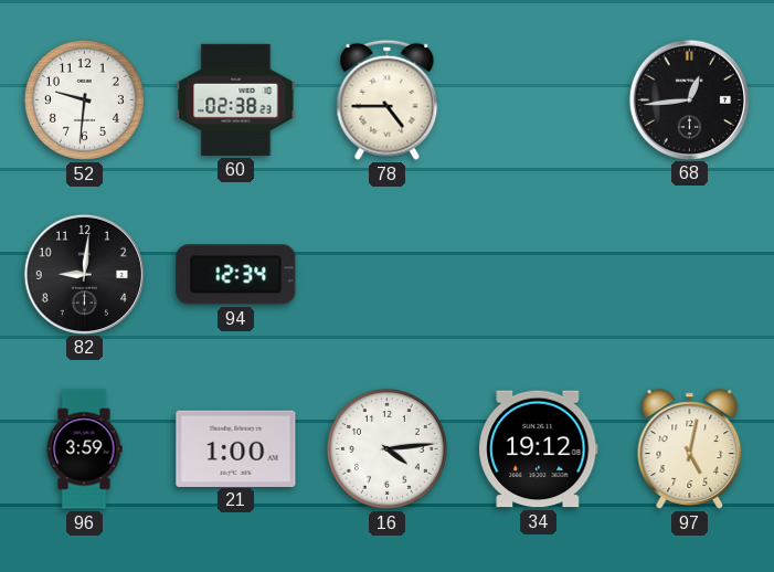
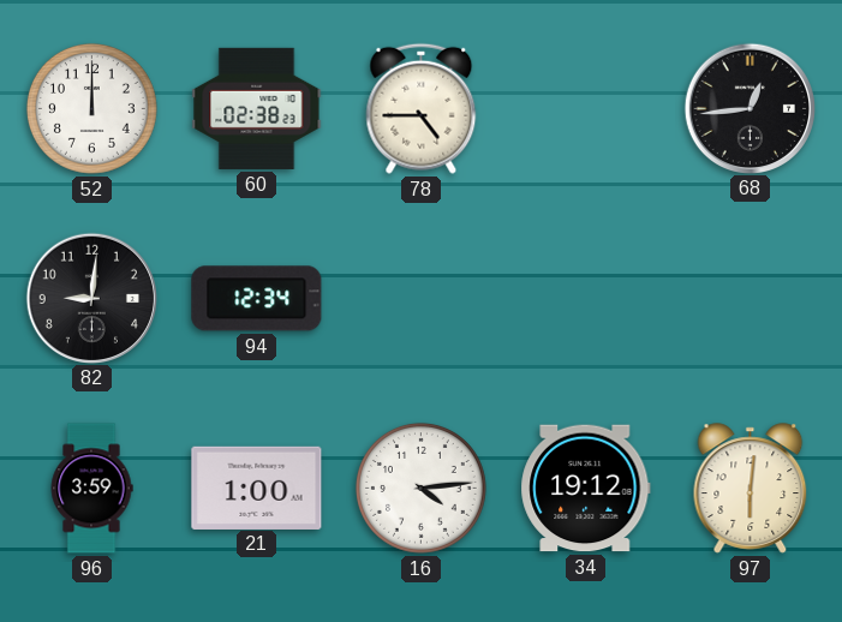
52: 9:31 -> 12:00 (91, 108)
97: 5:02 -> 6:01 (751, 489)
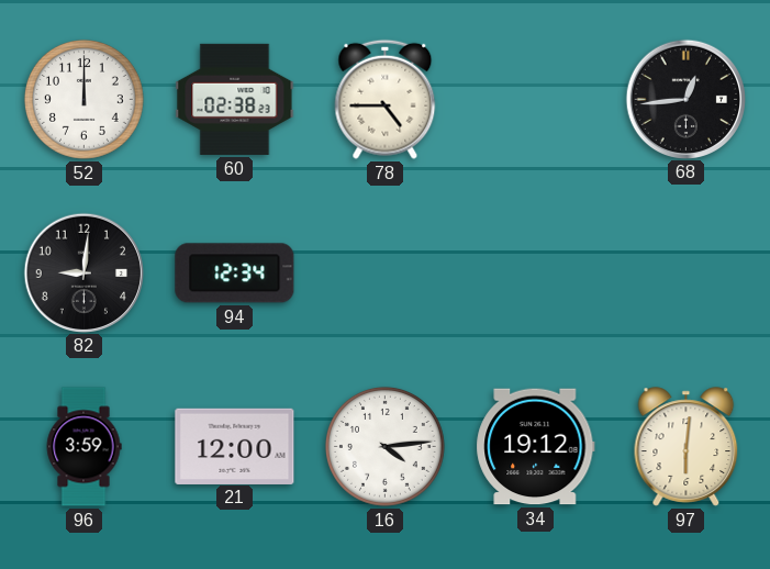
21: 1:00 -> 12:00 (235, 446)
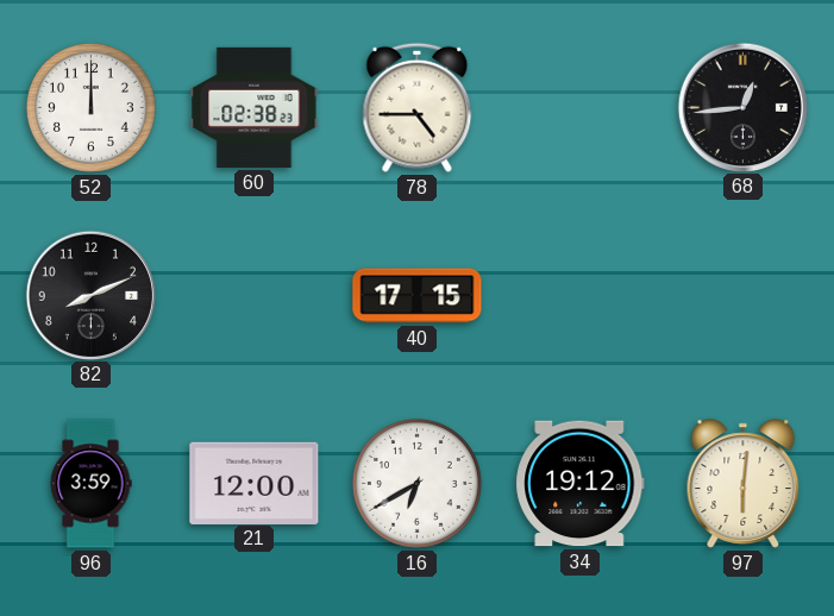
82: 9:01 -> 8:11 (90, 295)
94: 12:34 -> none (235, 274)
40: none -> 17:15 (418, 296)
16: 4:14 -> 6:40 (416, 483)
